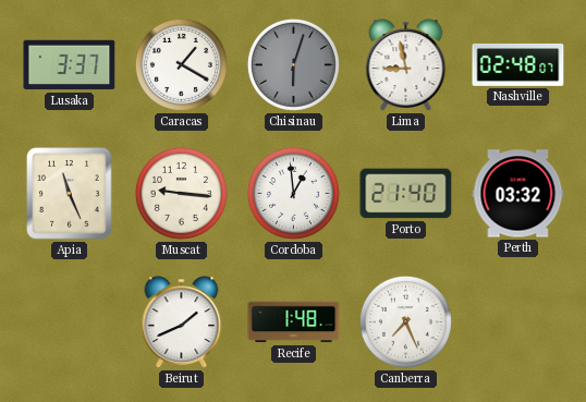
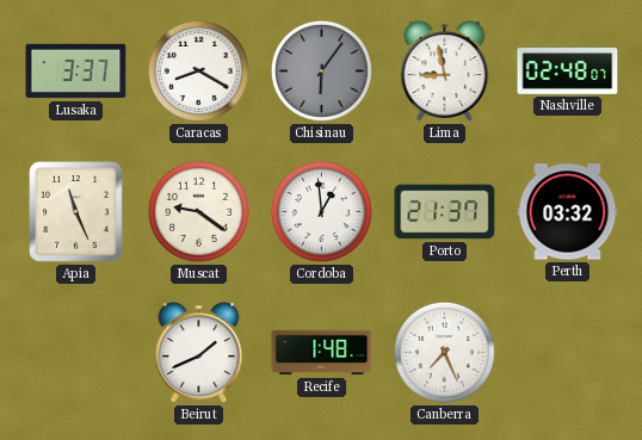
Caracas: 1:20 -> 8:20 (198, 70)
Chisinau: 6:03 -> 6:06 (321, 70)
Muscat: 9:16 -> 9:21 (198, 211)
Porto: 21:40 -> 21:37 (445, 212)
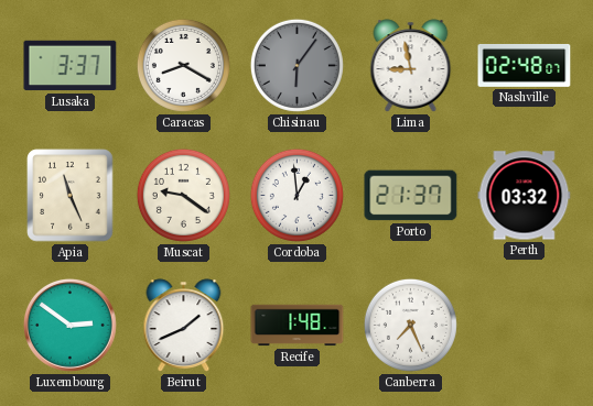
Luxembourg: none -> 2:51 (69, 325)
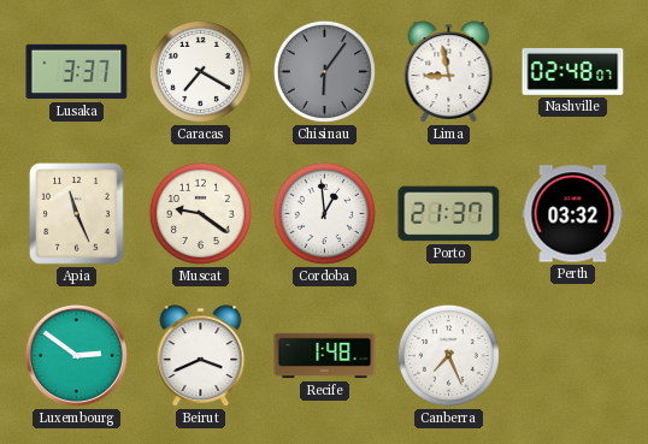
Caracas: 8:20 -> 7:20 (200, 71)
Beirut: 1:41 -> 3:41 (201, 356)
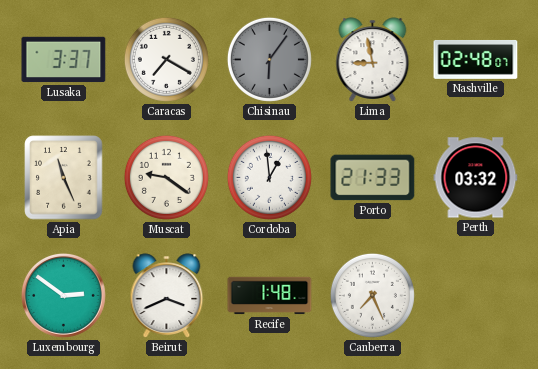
Porto: 21:37 -> 21:33 (373, 178)
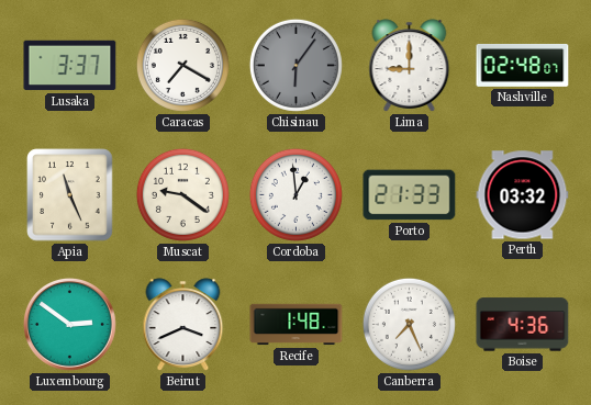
Lima: 8:58 -> 9:00 (410, 66)
Boise: none -> 4:36 (523, 325)
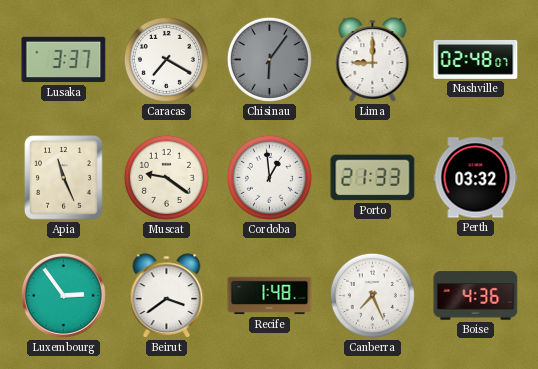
Luxembourg: 2:51 -> 2:54 (63, 295)
Beirut: 3:41 -> 3:39 (167, 296)
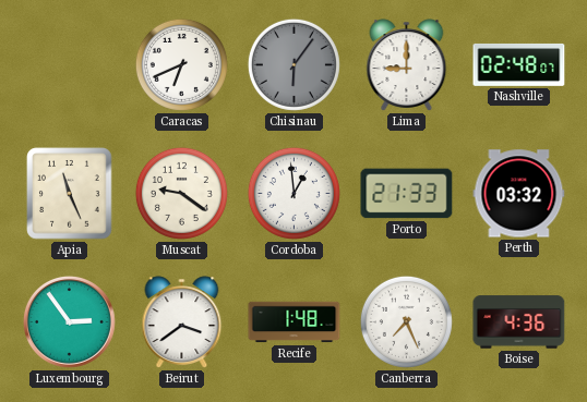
Lusaka: 3:37 -> none (64, 60)
Caracas: 7:20 -> 6:41 (181, 64)
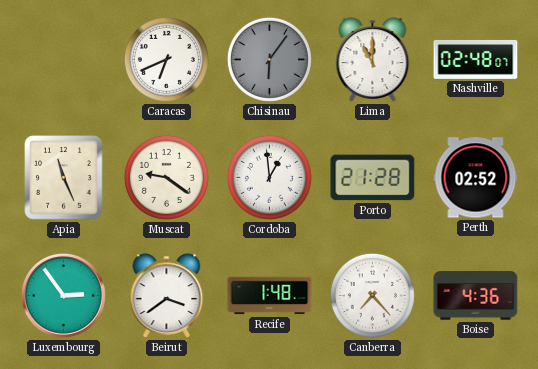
Lima: 9:00 -> 11:00 (373, 60)
Porto: 21:33 -> 21:28 (373, 178)
Perth: 03:32 -> 02:52 (476, 178)
Canberra: 7:26 -> 7:23 (372, 295)
